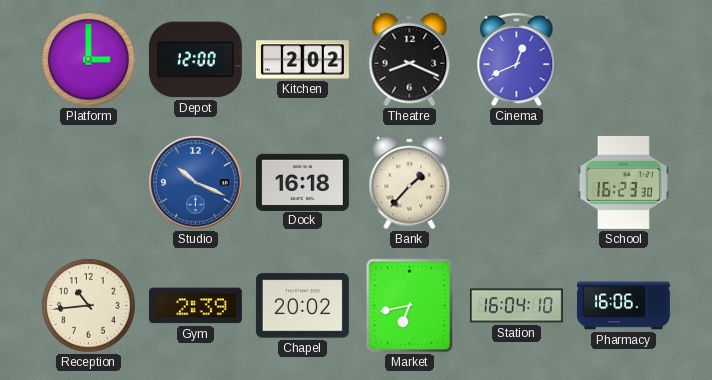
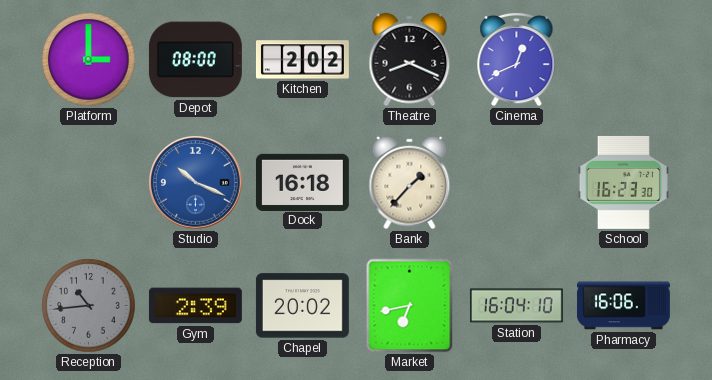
Depot: 12:00 -> 08:00 (195, 60)
Reception dial: cream -> grey (89, 306)
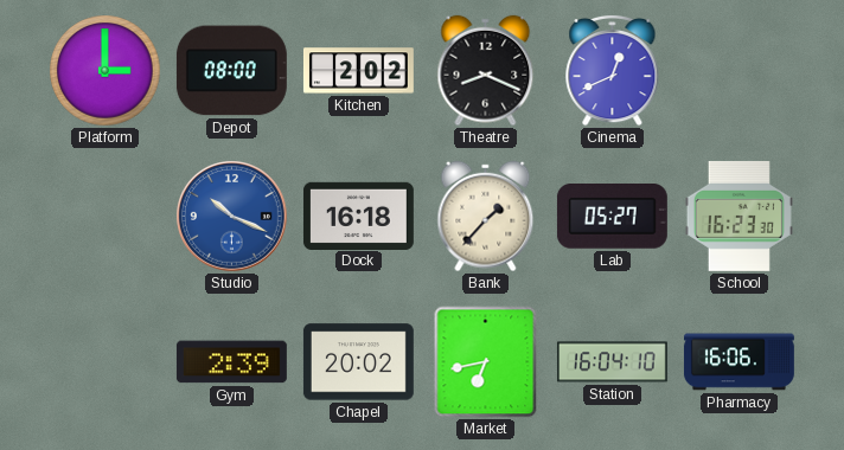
Lab: none -> 05:27 (612, 217)
Reception: 10:44 -> none (89, 306)
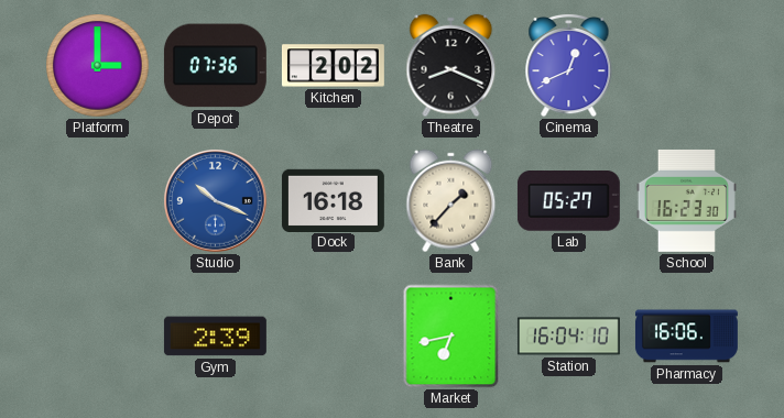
Depot: 08:00 -> 07:36 (215, 66)
Chapel: 20:02 -> none (358, 362)
